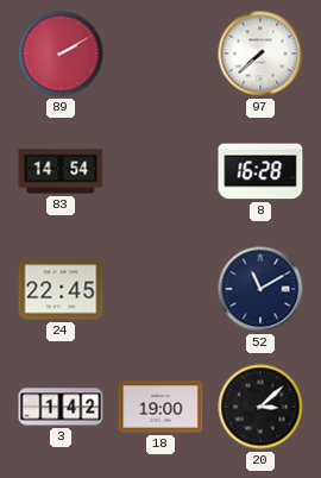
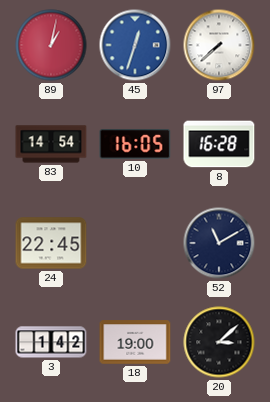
89: 2:10 -> 1:02 (51, 45)
45: none -> 12:33 (135, 45)
10: none -> 16:05 (135, 144)
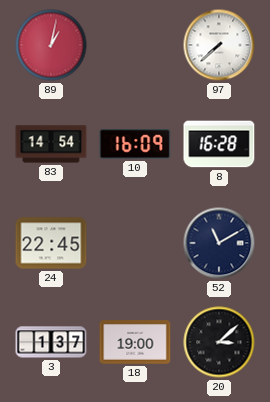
45: 12:33 -> none (135, 45)
10: 16:05 -> 16:09 (135, 144)
3: 1:42 -> 1:37 (51, 342)
